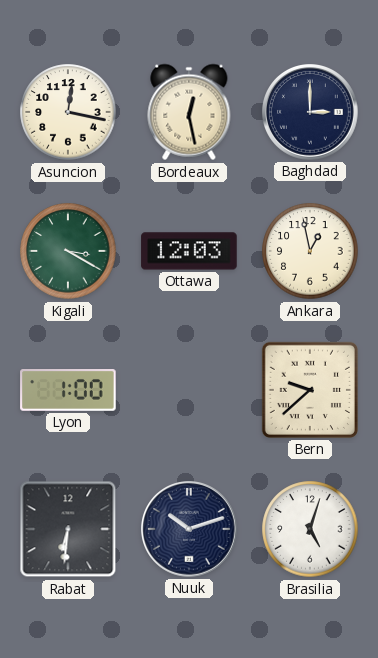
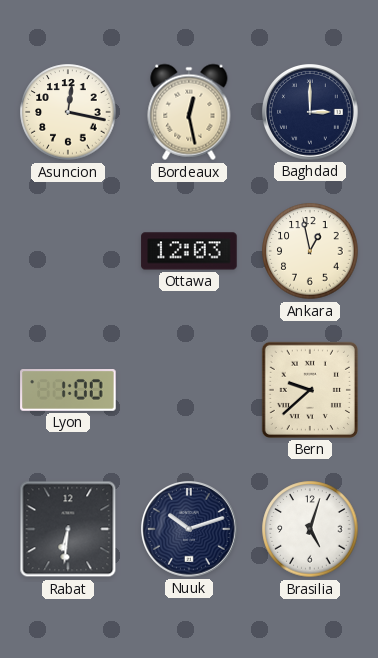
Kigali: 3:20 -> none (68, 251)
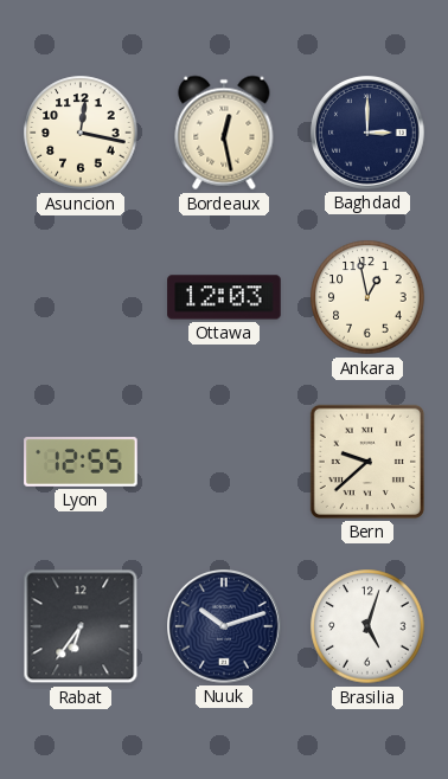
Lyon: 1:00 -> 12:55 (81, 463)
Rabat: 6:31 -> 6:36 (81, 626)
